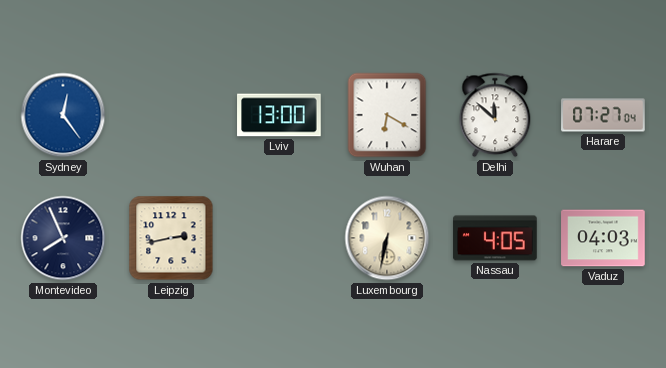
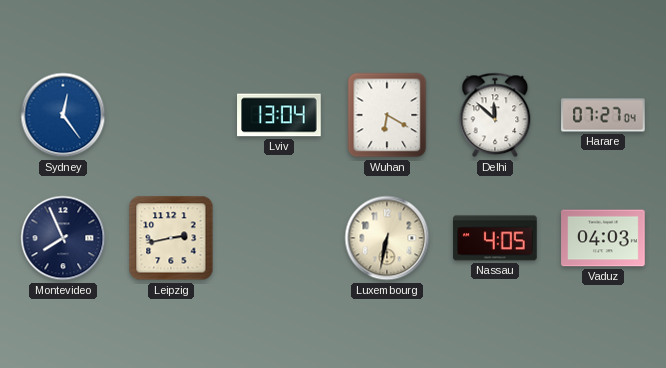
Lviv: 13:00 -> 13:04 (279, 115)
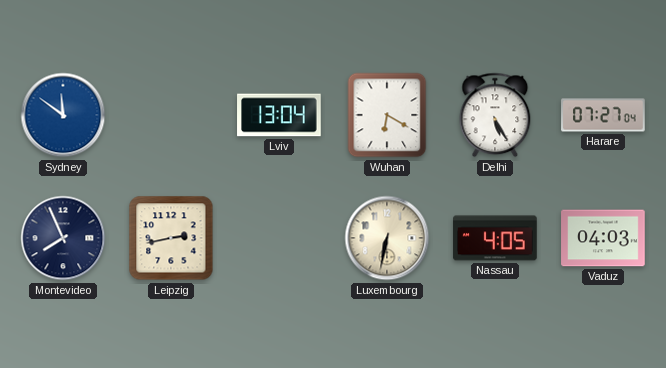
Sydney: 12:24 -> 11:51 (63, 115)
Delhi: 11:52 -> 5:25 (495, 115)
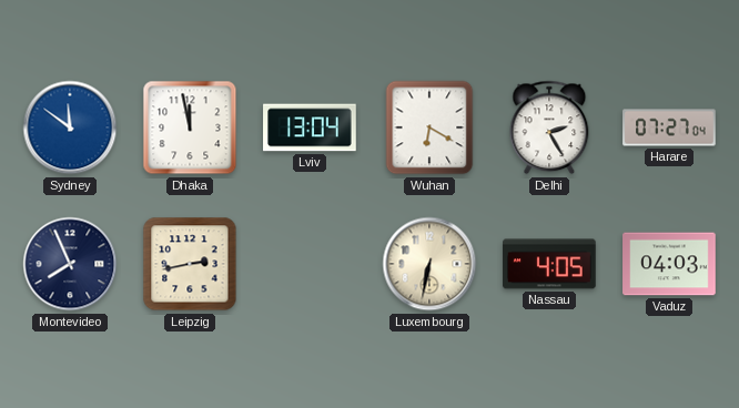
Dhaka: none -> 11:58 (190, 127)
Delhi: 5:25 -> 2:25 (549, 127)
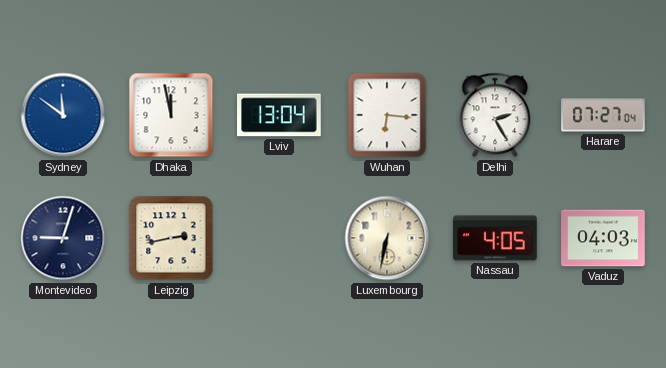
Wuhan: 6:20 -> 6:16 (387, 115)
Montevideo: 7:56 -> 9:03 (63, 238)
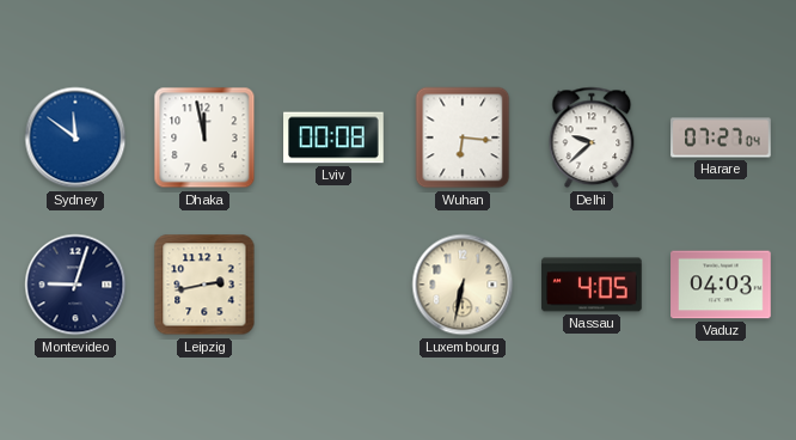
Lviv: 13:04 -> 00:08 (333, 137)
Delhi: 2:25 -> 9:38 (592, 137)
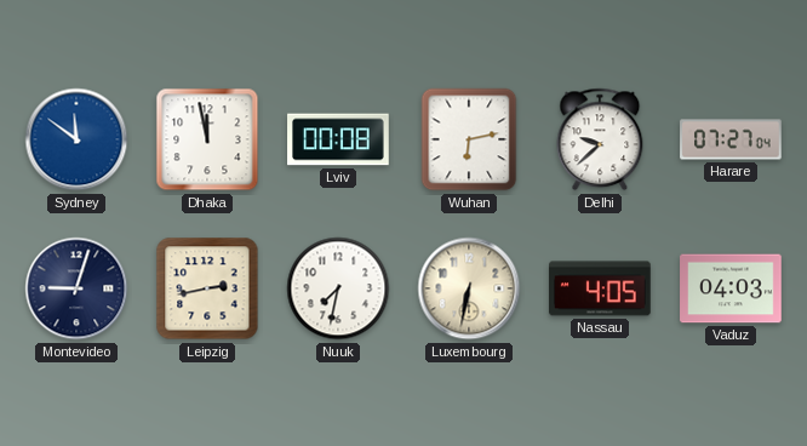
Wuhan: 6:16 -> 6:13 (469, 139)
Nuuk: none -> 7:32 (338, 288)
